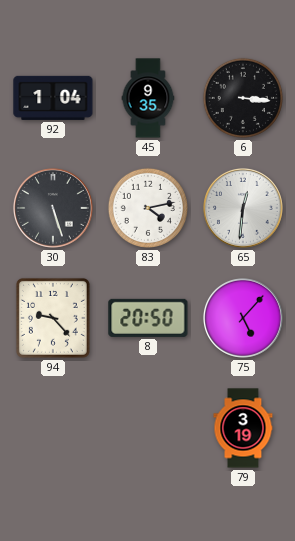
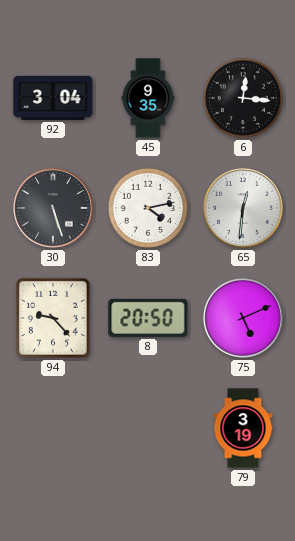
92: 1:04 -> 3:04 (53, 98)
6: 3:16 -> 12:16 (243, 98)
75: 5:07 -> 5:11 (243, 318)
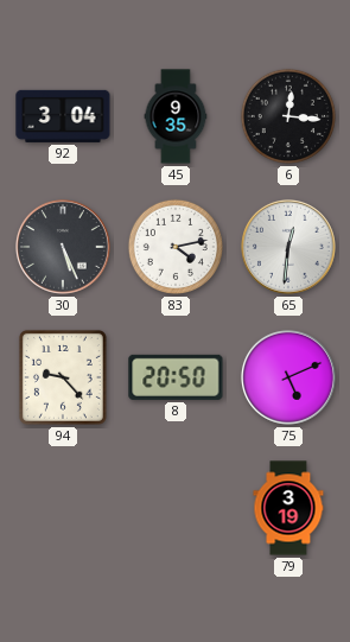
30: 5:27 -> 5:26 (63, 247)
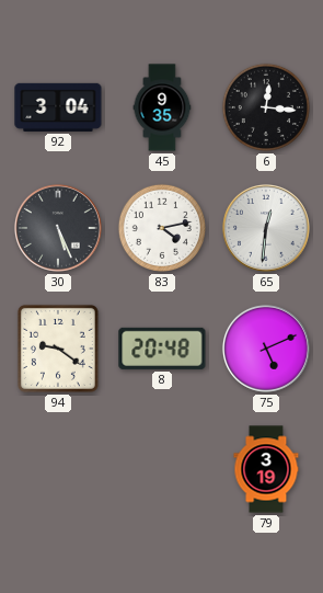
94: 9:23 -> 9:21 (58, 349)
8: 20:50 -> 20:48 (162, 349)
